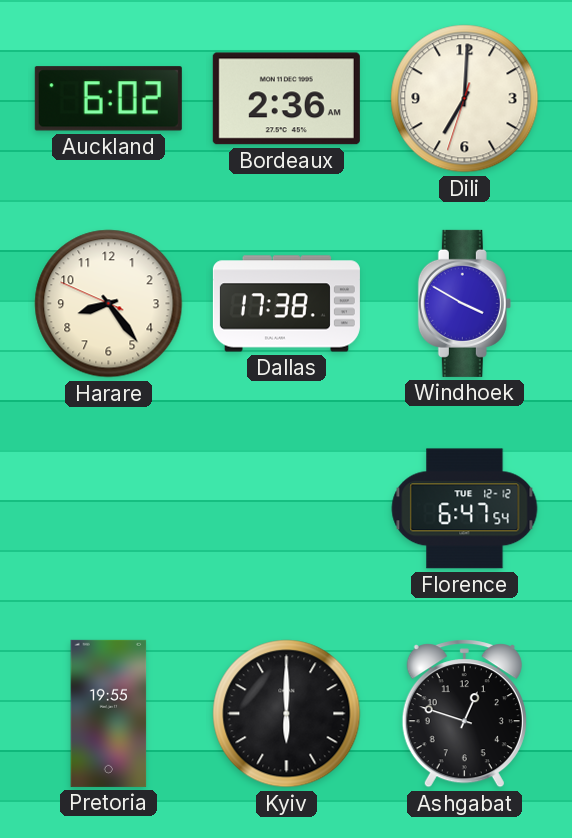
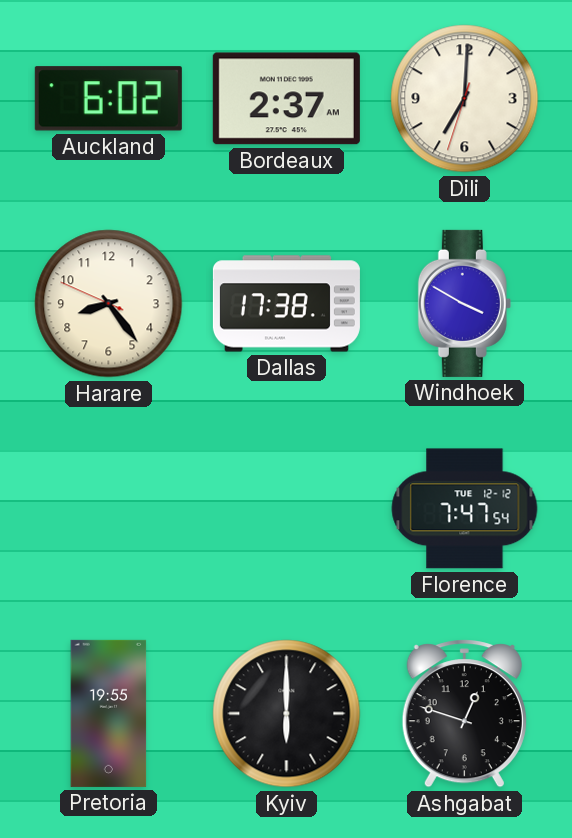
Bordeaux: 2:36 -> 2:37 (286, 99)
Florence: 6:47 -> 7:47 (465, 509)
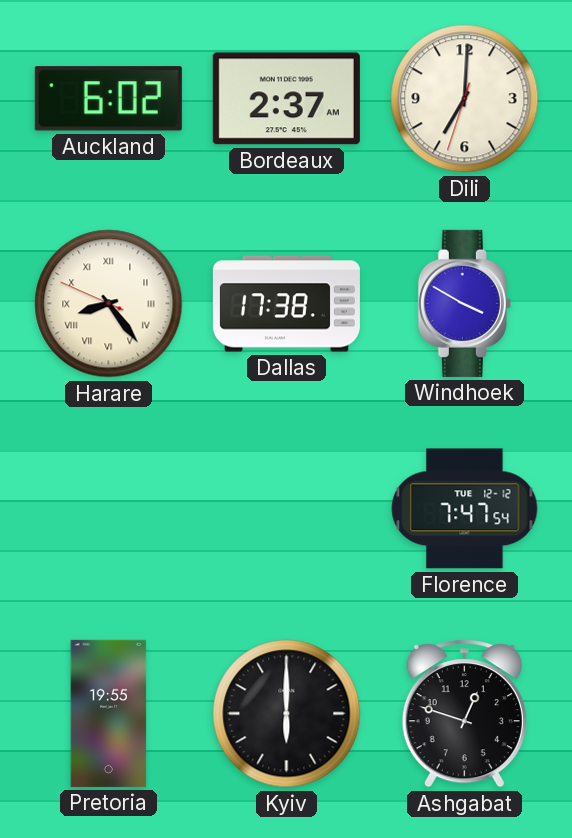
Harare numerals: Arabic -> Roman (109, 304)
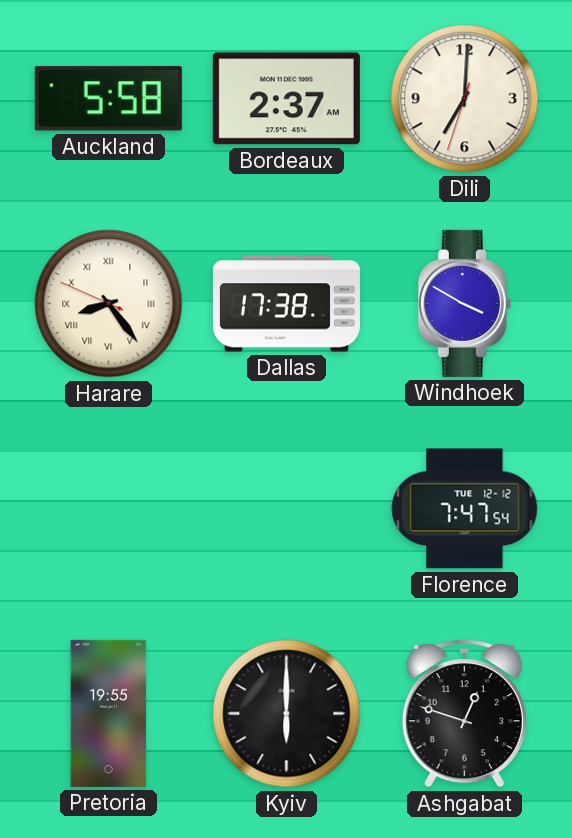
Auckland: 6:02 -> 5:58 (108, 99)
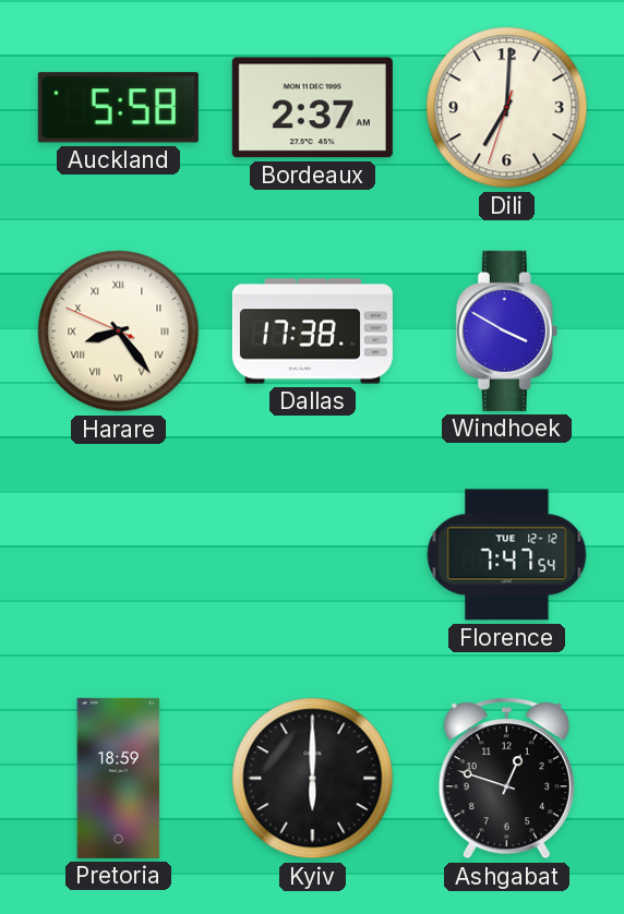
Pretoria: 19:55 -> 18:59 (119, 778)
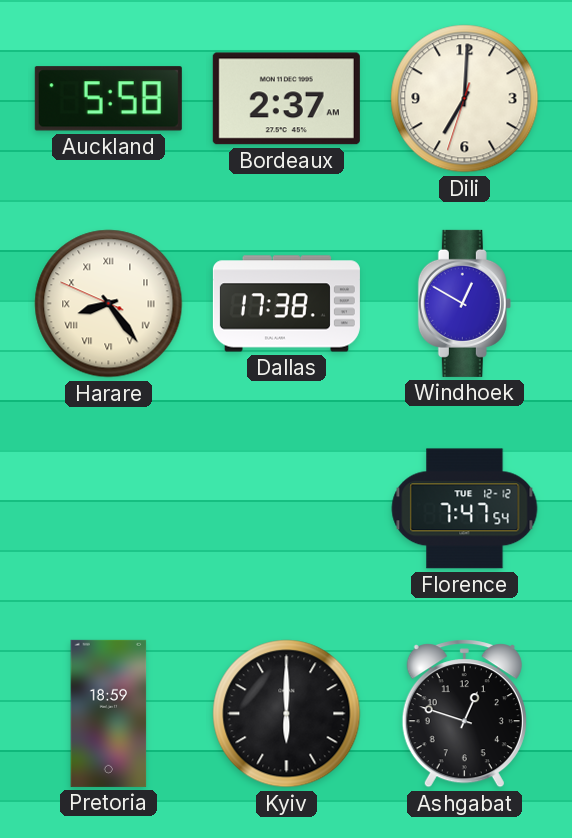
Windhoek: 3:50 -> 12:50 (464, 303)
